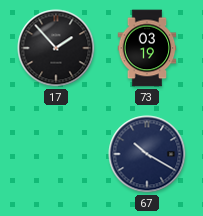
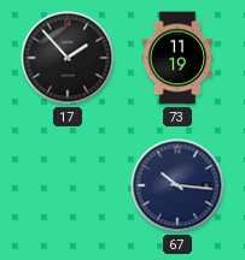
73: 03:19 -> 11:19 (177, 58)
67: 10:20 -> 10:16 (177, 185)
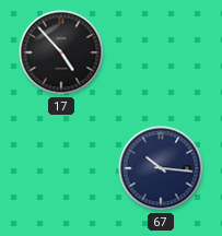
17: 1:53 -> 4:53 (61, 52)
73: 11:19 -> none (177, 58)
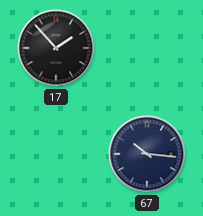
17: 4:53 -> 1:53 (56, 48)
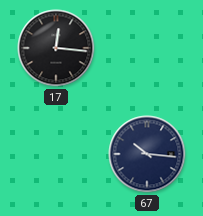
17: 1:53 -> 12:16 (56, 48)
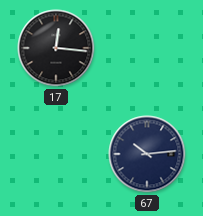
67: 10:16 -> 10:14 (147, 154)
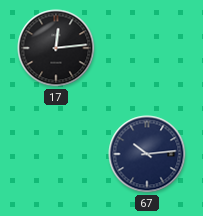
17: 12:16 -> 12:14 (56, 48)
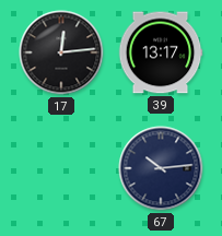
39: none -> 13:17 (161, 52)
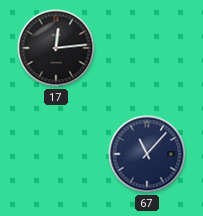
39: 13:17 -> none (161, 52)
67: 10:14 -> 11:07 (147, 154)
